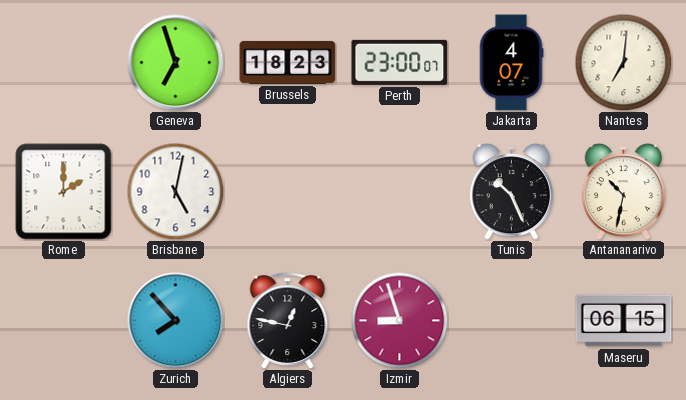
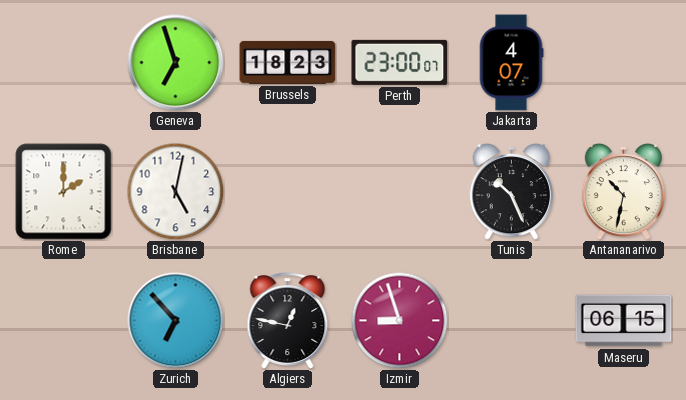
Nantes: 7:01 -> none (623, 62)
Zurich: 7:53 -> 6:53 (176, 321)
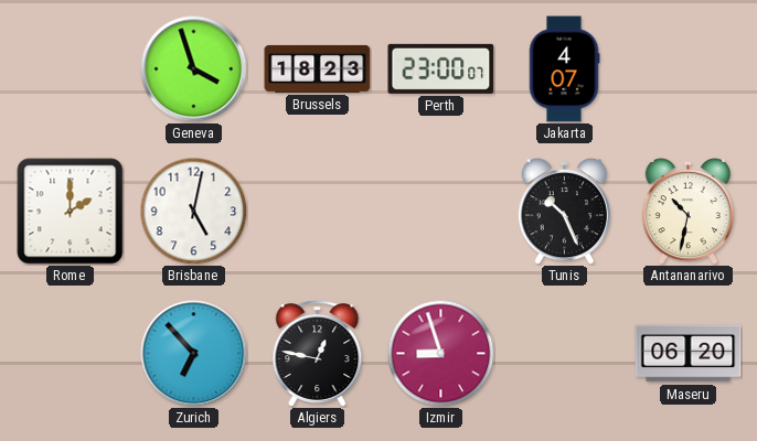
Geneva: 6:57 -> 3:57 (194, 69)
Maseru: 06:15 -> 06:20 (689, 354)
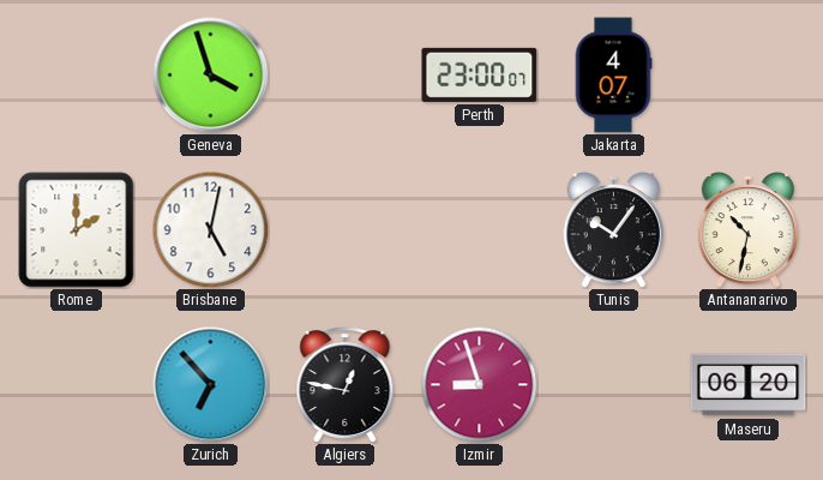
Brussels: 18:23 -> none (318, 68)
Tunis: 10:26 -> 10:06 (613, 229)
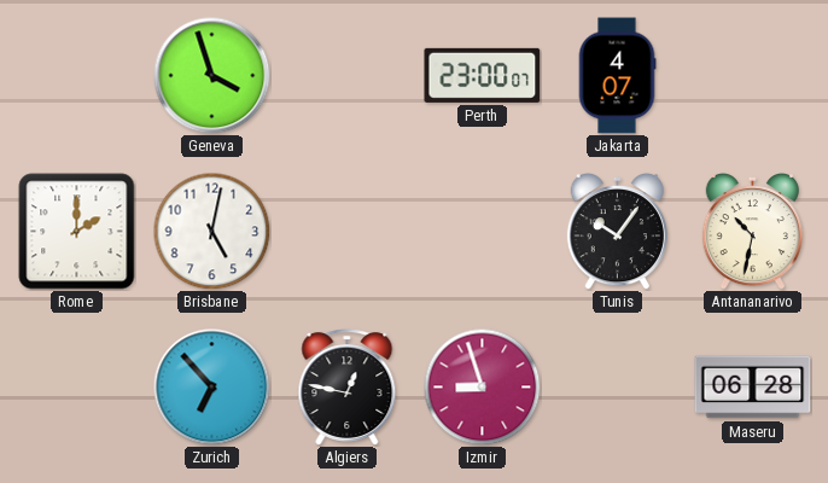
Maseru: 06:20 -> 06:28 (753, 388)
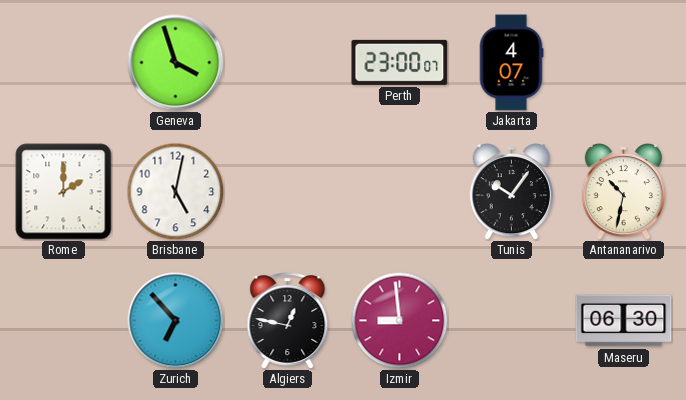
Izmir: 8:57 -> 8:59 (399, 320)
Maseru: 06:28 -> 06:30 (624, 321)
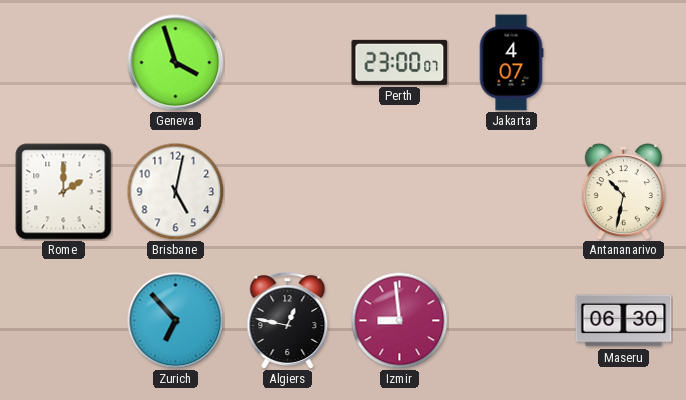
Tunis: 10:06 -> none (511, 191)
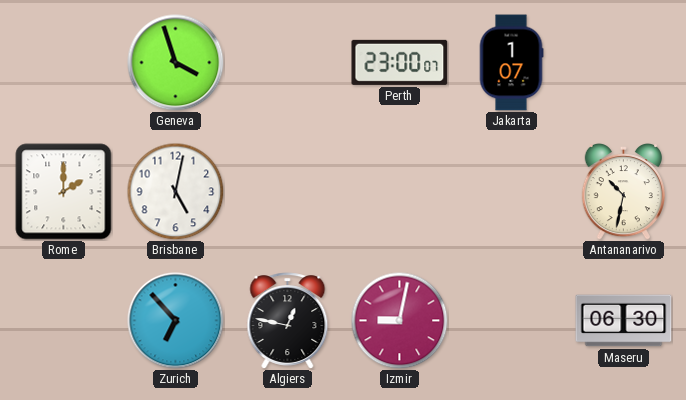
Jakarta: 4:07 -> 1:07 (511, 63)
Izmir: 8:59 -> 9:02 (399, 320)
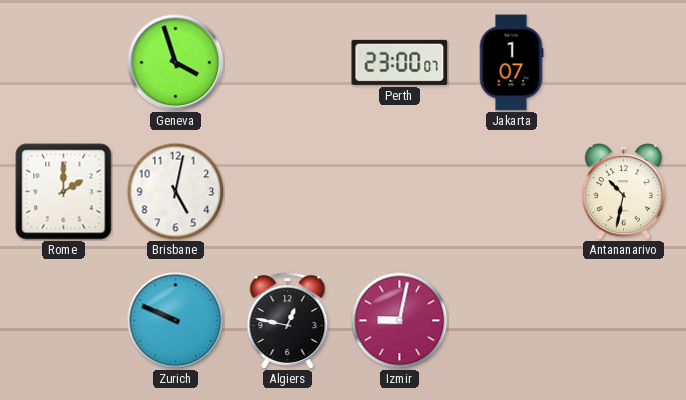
Zurich: 6:53 -> 9:49 (176, 321)
Maseru: 06:30 -> none (624, 321)
